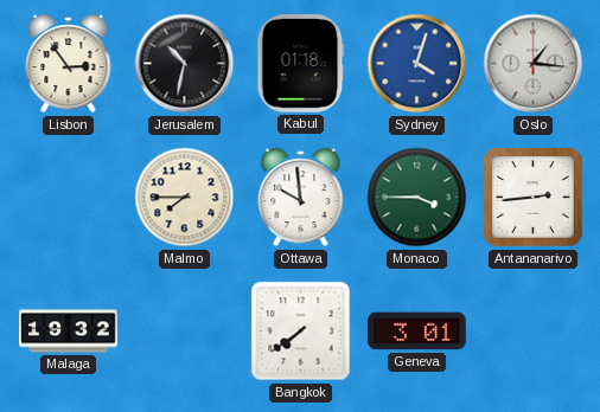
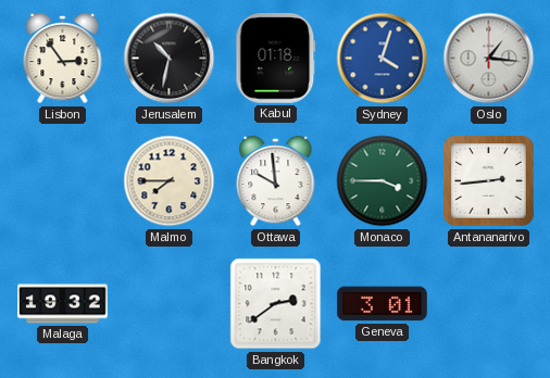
Bangkok: 7:39 -> 2:39 (276, 304)
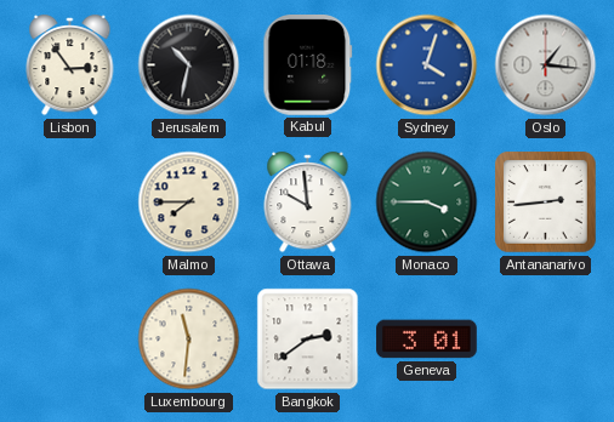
Malaga: 19:32 -> none (63, 304)
Luxembourg: none -> 11:31 (189, 340)
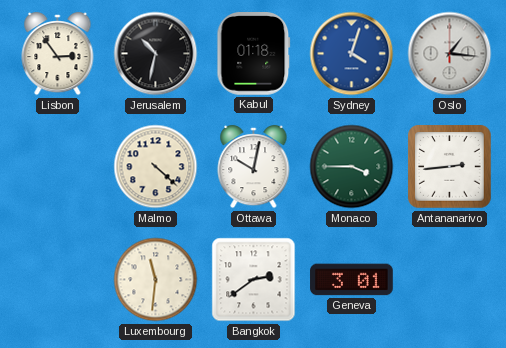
Malmo: 7:45 -> 4:22 (156, 167)
Ottawa: 9:59 -> 10:02 (254, 167)
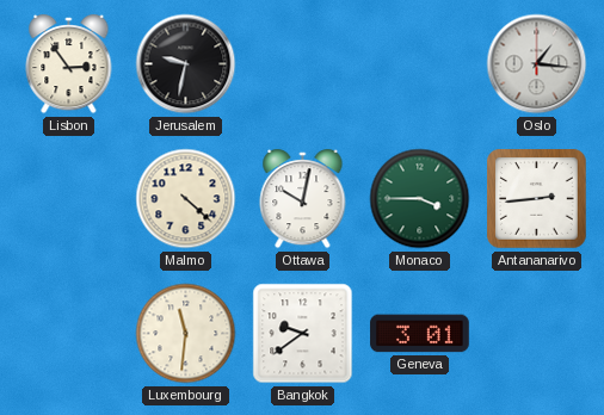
Jerusalem: 10:32 -> 9:32 (186, 64)
Kabul: 01:18 -> none (254, 54)
Sydney: 4:03 -> none (352, 54)
Bangkok: 2:39 -> 9:39 (303, 334)
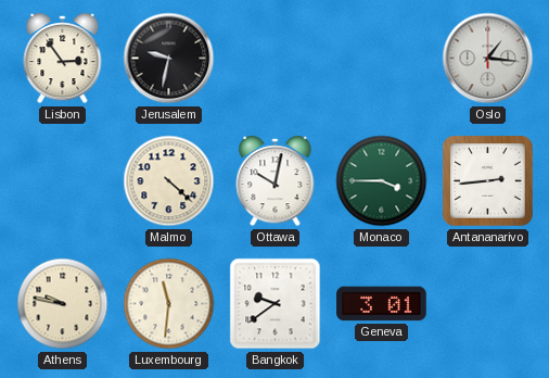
Athens: none -> 9:47 (63, 304)
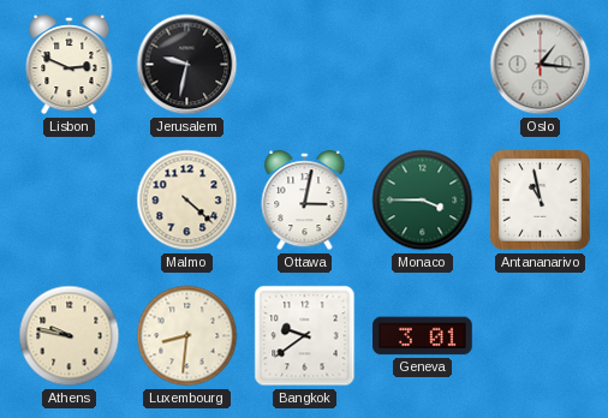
Lisbon: 2:54 -> 2:49 (70, 65)
Ottawa: 10:02 -> 3:02 (305, 201)
Antananarivo: 2:44 -> 10:58 (541, 201)
Luxembourg: 11:31 -> 8:31 (187, 336)
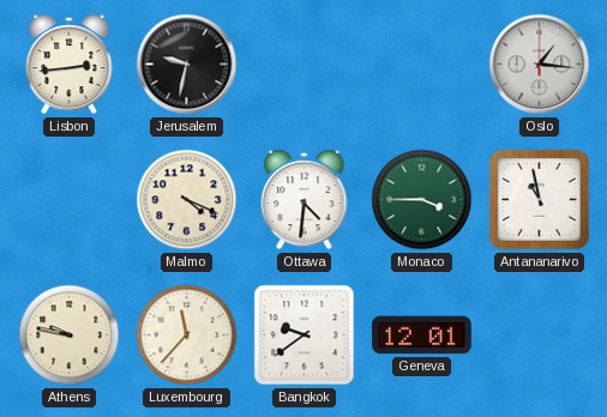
Lisbon: 2:49 -> 2:44 (70, 65)
Malmo: 4:22 -> 4:19 (187, 200)
Ottawa: 3:02 -> 4:31 (305, 200)
Luxembourg: 8:31 -> 11:37 (187, 336)
Geneva: 3:01 -> 12:01 (422, 336)
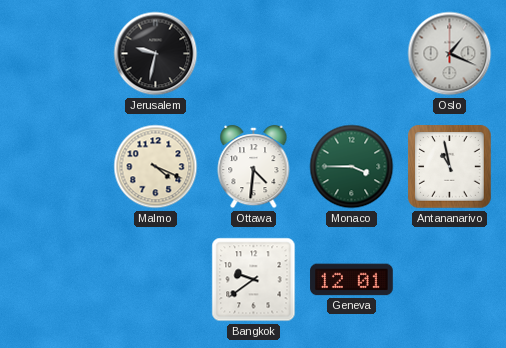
Lisbon: 2:44 -> none (70, 65)
Oslo: 1:16 -> 1:19 (450, 54)
Athens: 9:47 -> none (70, 336)
Luxembourg: 11:37 -> none (187, 336)
